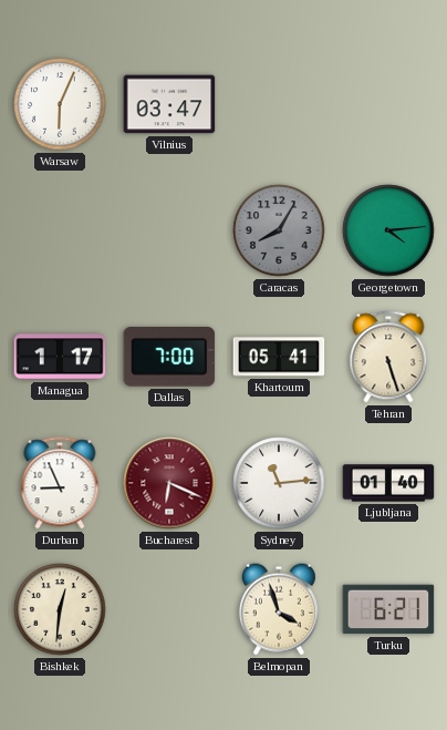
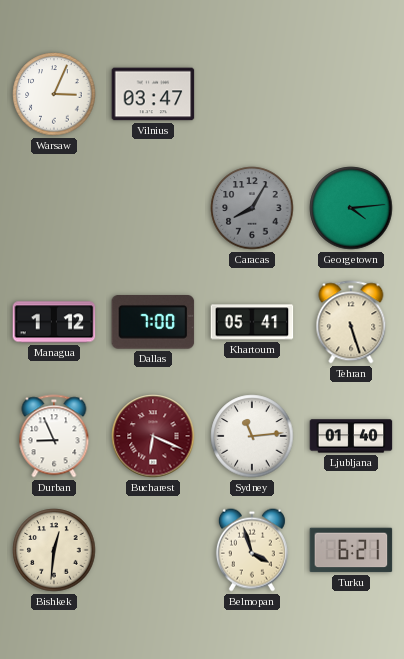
Warsaw: 6:04 -> 3:04 (54, 94)
Managua: 1:17 -> 1:12 (54, 322)
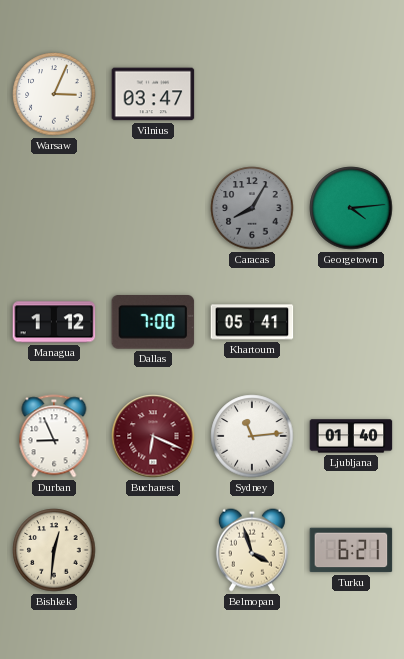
Tehran: 5:27 -> none (351, 322)
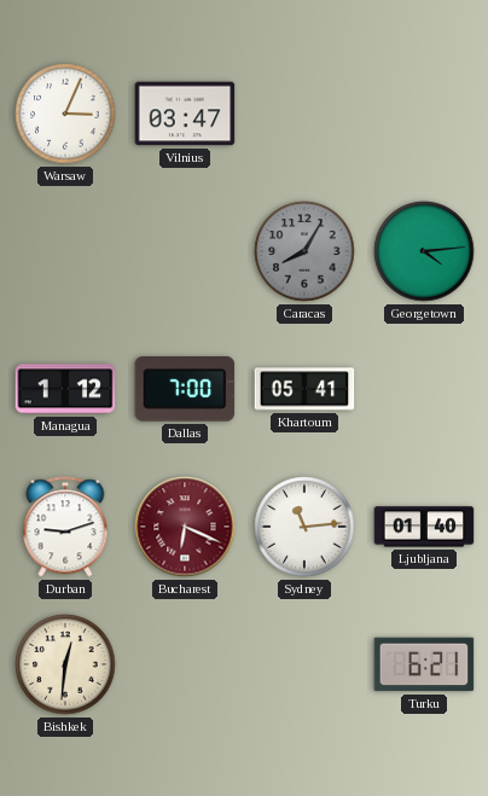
Durban: 8:56 -> 9:12 (65, 527)
Belmopan: 3:57 -> none (252, 550)
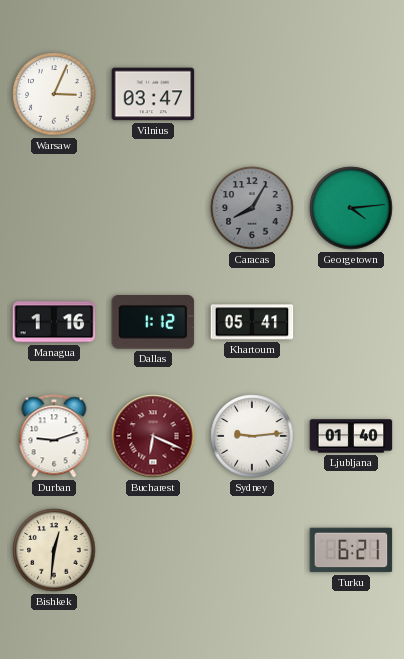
Managua: 1:12 -> 1:16 (54, 322)
Dallas: 7:00 -> 1:12 (153, 323)
Sydney: 11:14 -> 9:14 (252, 436)
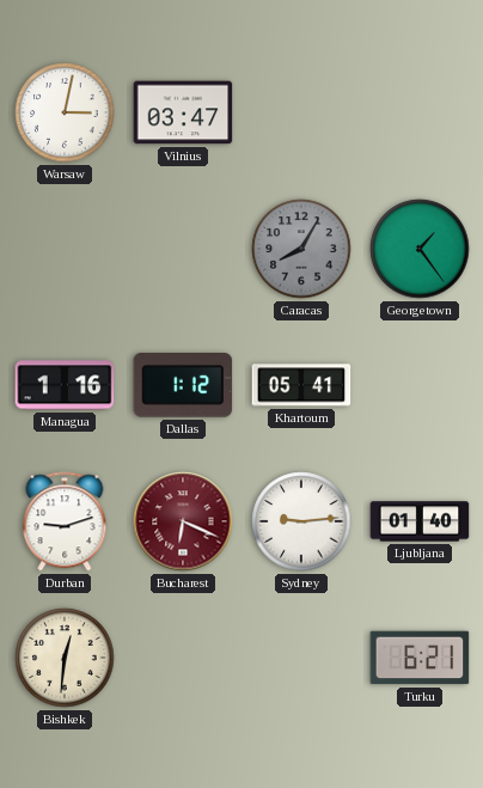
Warsaw: 3:04 -> 3:02 (65, 112)
Georgetown: 4:14 -> 1:24 (420, 249)
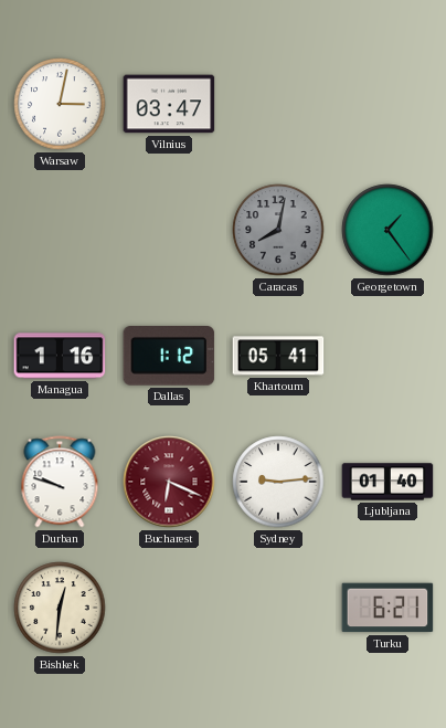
Caracas: 8:05 -> 8:02 (278, 230)
Durban: 9:12 -> 9:48 (60, 482)
